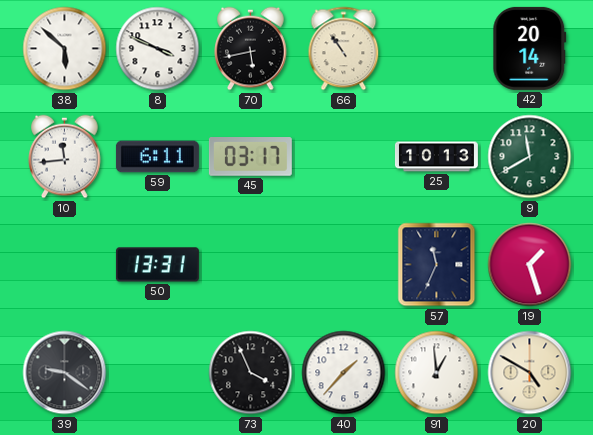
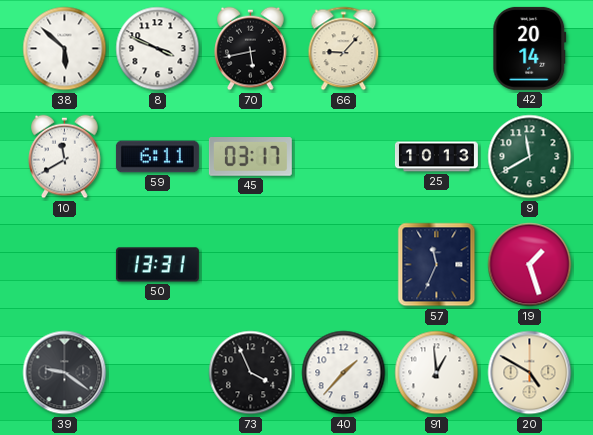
66: 10:54 -> 9:07 (344, 49)
10: 11:44 -> 11:40 (65, 157)
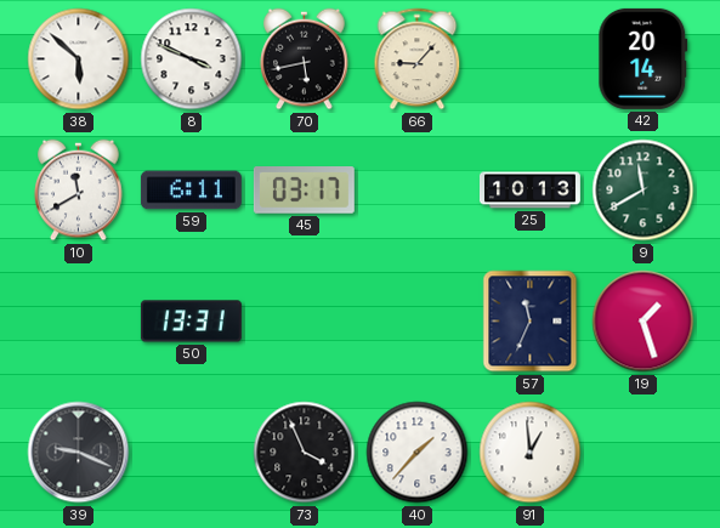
39: 9:21 -> 9:19 (79, 453)
20: 4:50 -> none (530, 373)
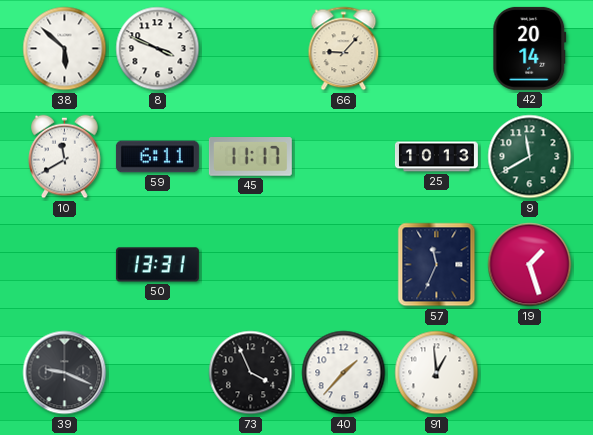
70: 5:43 -> none (305, 59)
45: 03:17 -> 11:17 (250, 157)
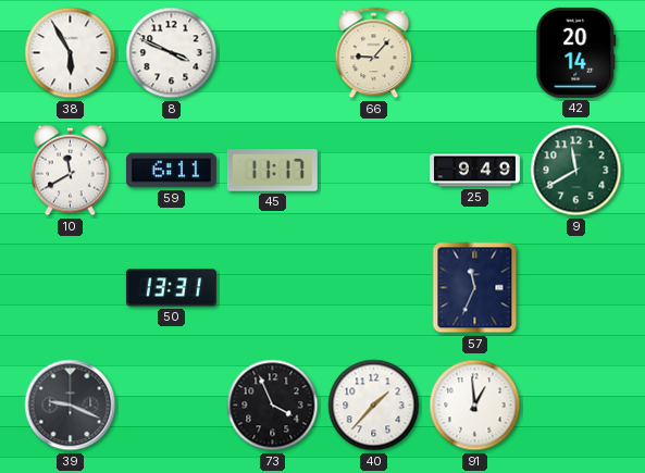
38: 5:52 -> 5:55 (71, 53)
25: 10:13 -> 9:49 (474, 171)
19: 1:27 -> none (530, 265)
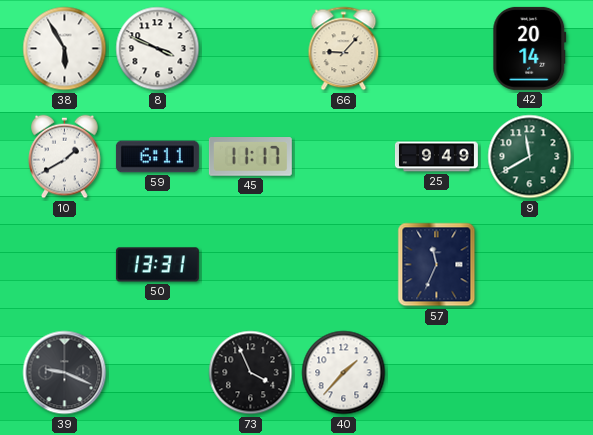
10: 11:40 -> 1:40 (65, 157)
91: 12:59 -> none (475, 406)
